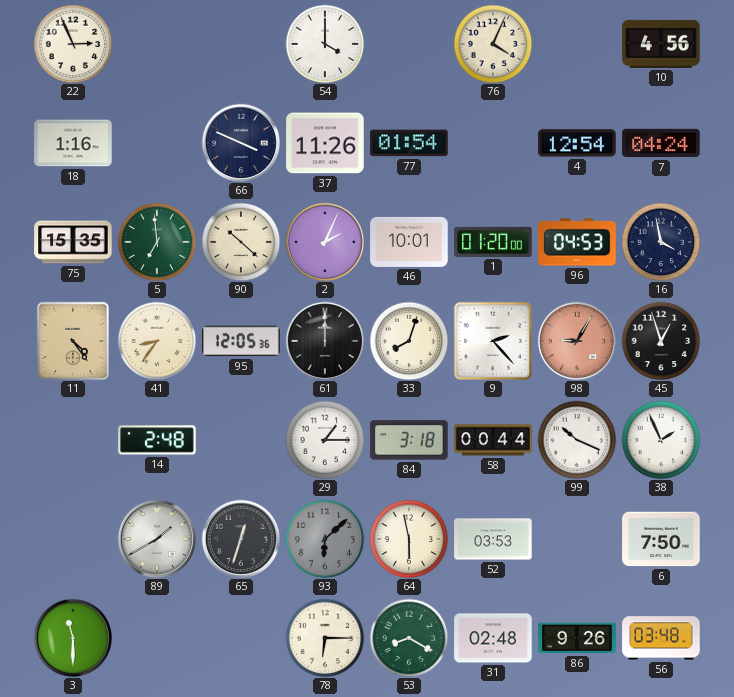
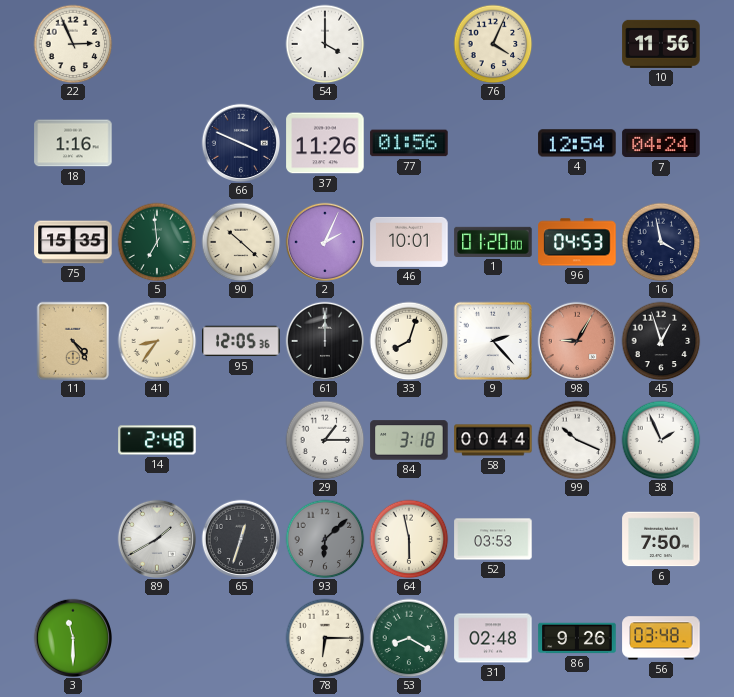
10: 4:56 -> 11:56 (661, 44)
77: 01:54 -> 01:56 (409, 143)
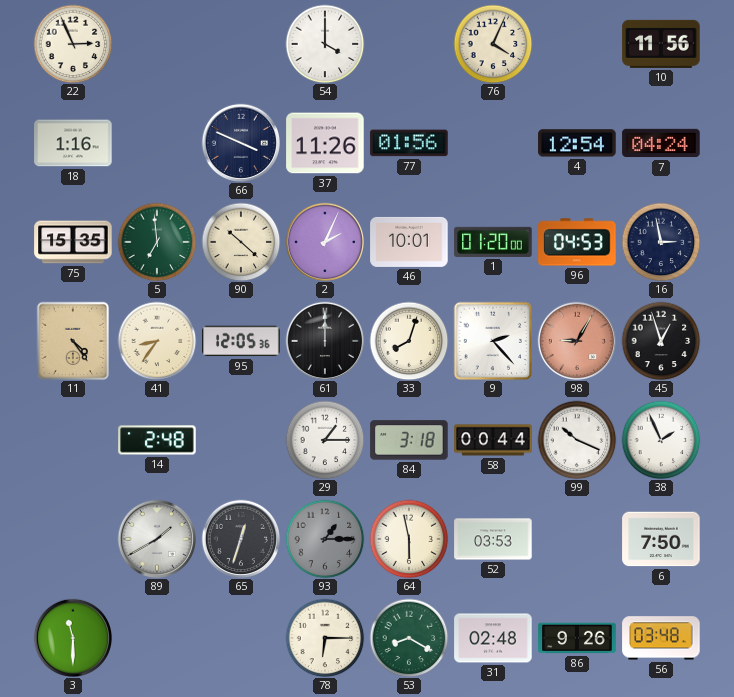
16: 3:58 -> 2:58 (661, 242)
93: 6:08 -> 1:15 (325, 539)
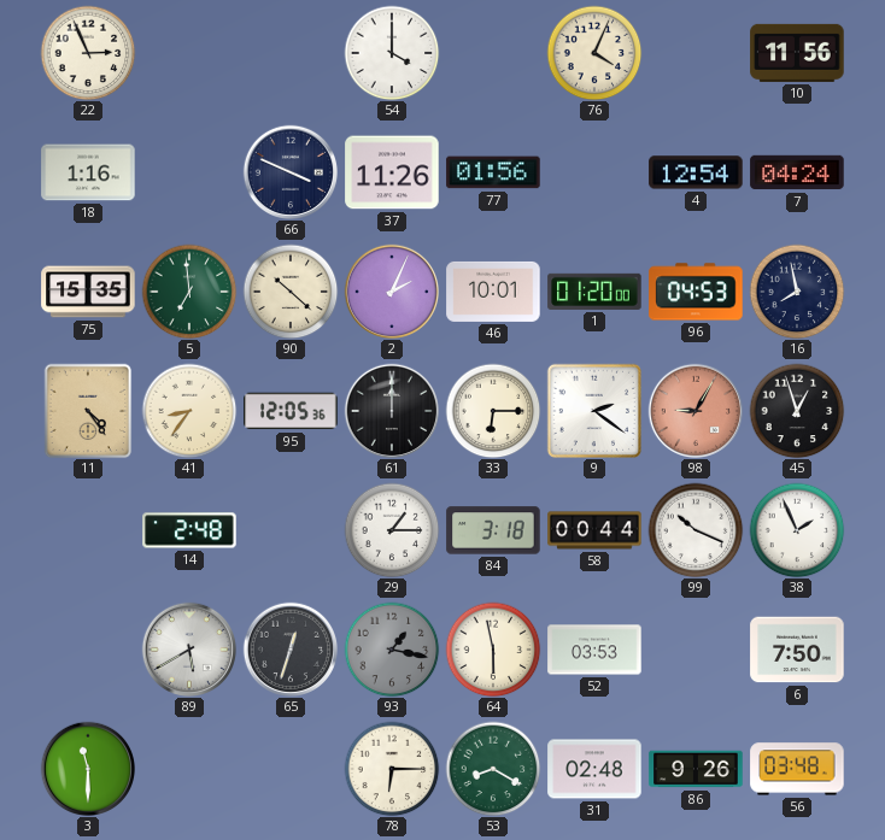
16: 2:58 -> 7:58 (797, 292)
33: 8:03 -> 6:15 (493, 411)
9: 2:23 -> 2:21 (593, 410)
89: 1:40 -> 5:40 (188, 648)
93: 1:15 -> 1:17 (392, 650)
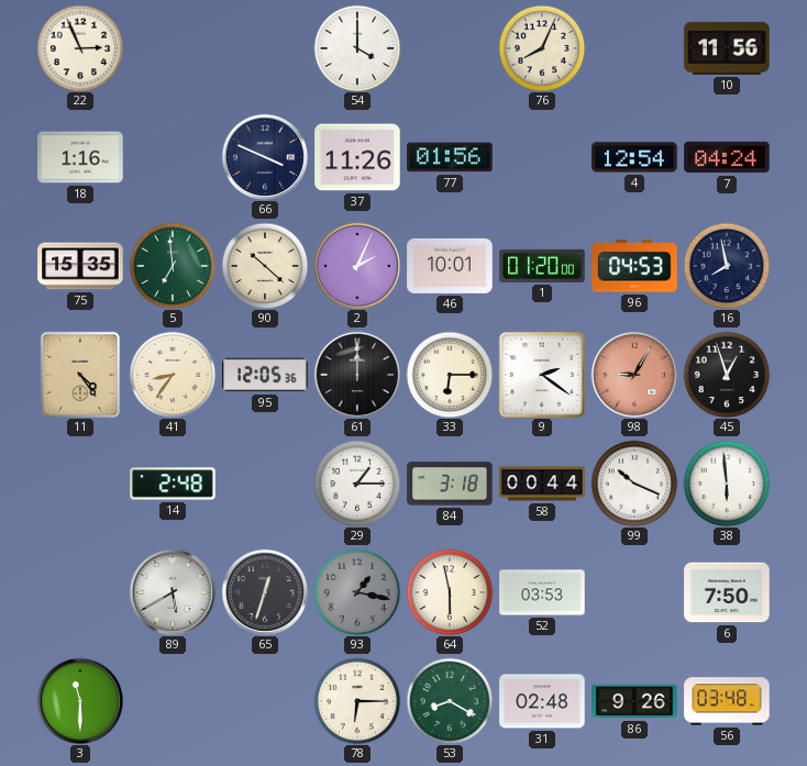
76: 4:04 -> 8:04 (542, 48)
38: 1:56 -> 5:59 (727, 484)
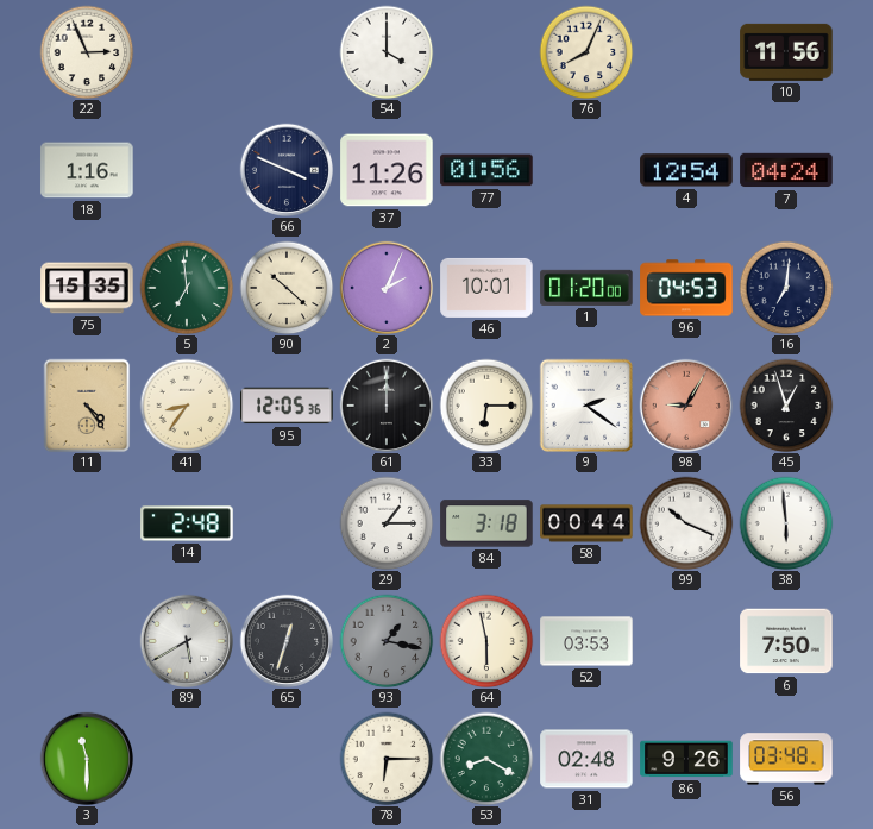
16: 7:58 -> 7:01 (786, 288)
